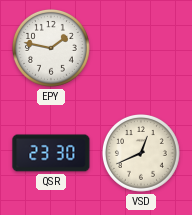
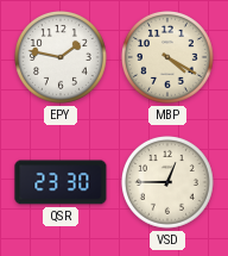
MBP: none -> 4:20 (169, 58)
VSD: 12:41 -> 12:45 (169, 183)
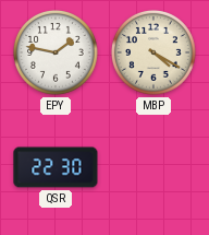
QSR: 23:30 -> 22:30 (56, 167)
VSD: 12:45 -> none (169, 183)
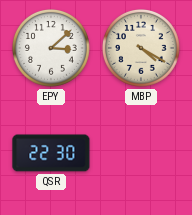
EPY: 1:47 -> 3:08 (52, 49)
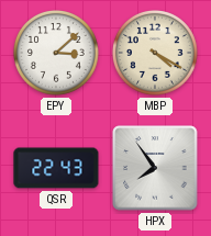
QSR: 22:30 -> 22:43 (56, 168)
HPX: none -> 7:54 (155, 168)
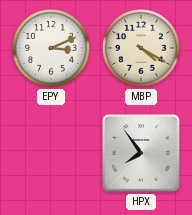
EPY: 3:08 -> 3:11 (52, 49)
QSR: 22:43 -> none (56, 168)
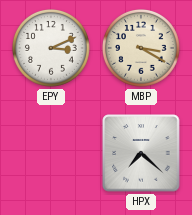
MBP: 4:20 -> 3:20 (142, 49)
HPX: 7:54 -> 7:22 (141, 153)
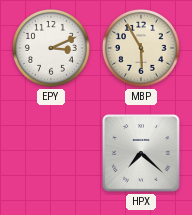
MBP: 3:20 -> 5:55 (142, 49)
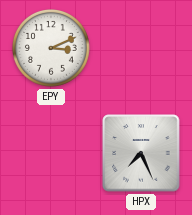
MBP: 5:55 -> none (142, 49)
HPX: 7:22 -> 7:26 (141, 153)
